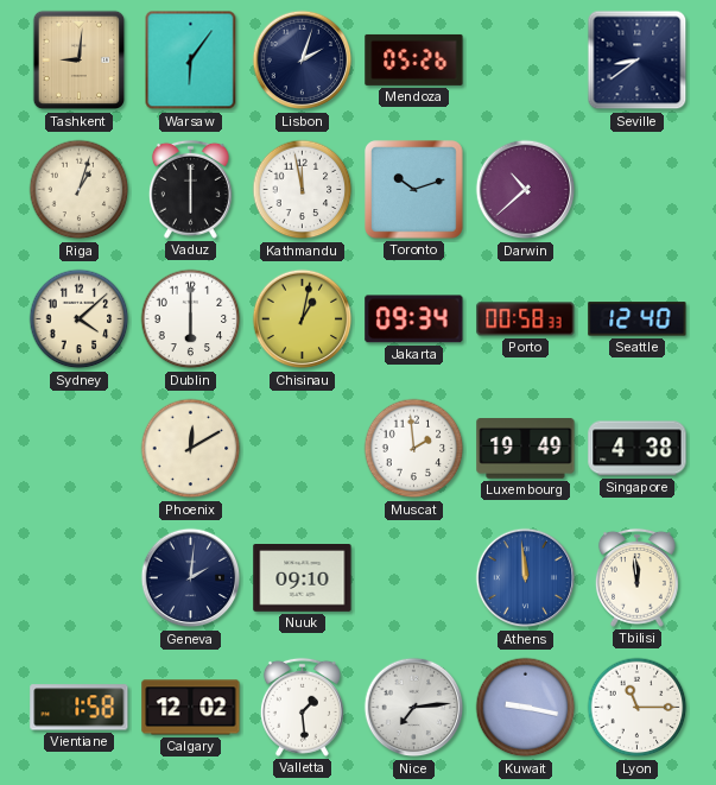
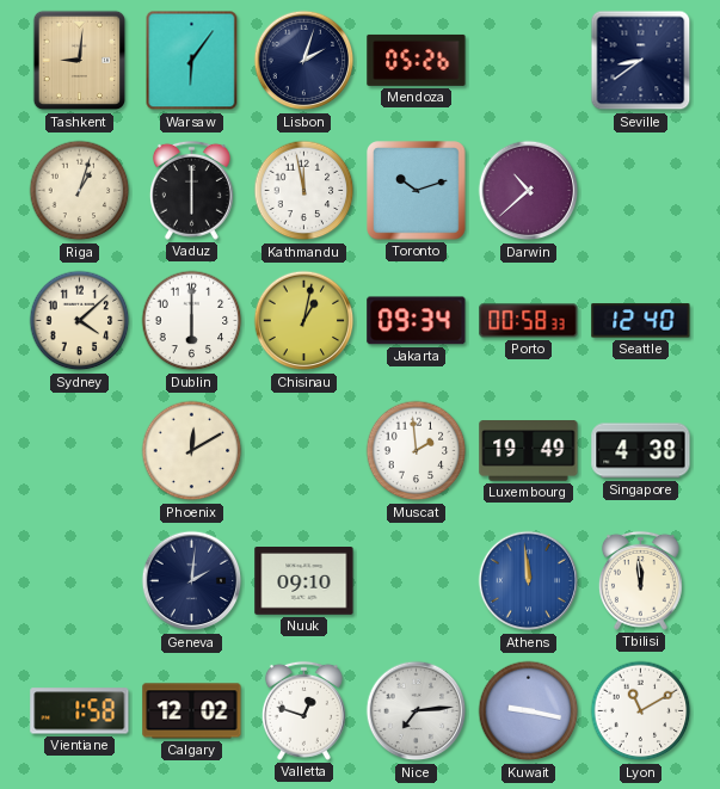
Valletta: 1:29 -> 12:48 (303, 710)
Lyon: 11:15 -> 11:10 (641, 711)
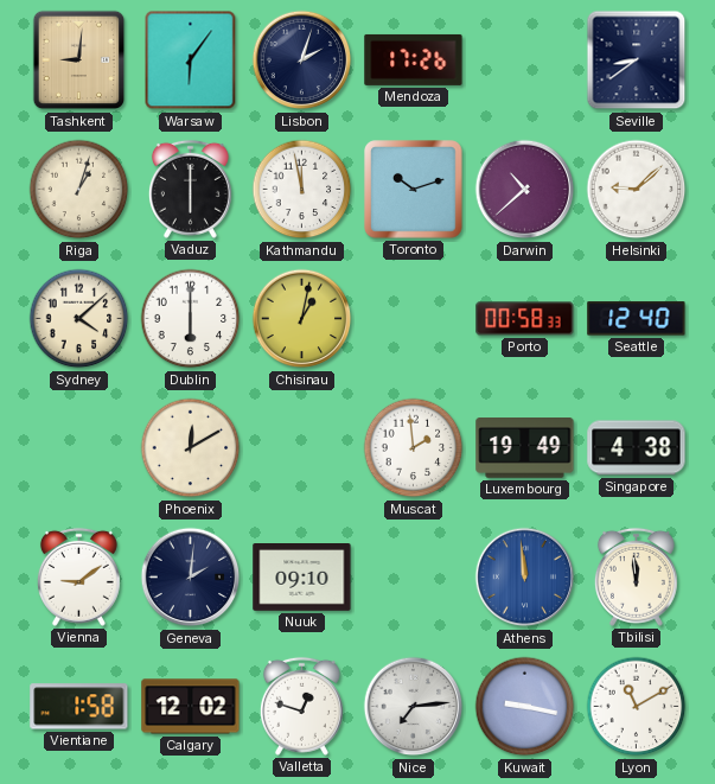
Mendoza: 05:26 -> 17:26 (414, 59)
Helsinki: none -> 9:08 (637, 190)
Jakarta: 09:34 -> none (417, 321)
Vienna: none -> 9:09 (78, 576)
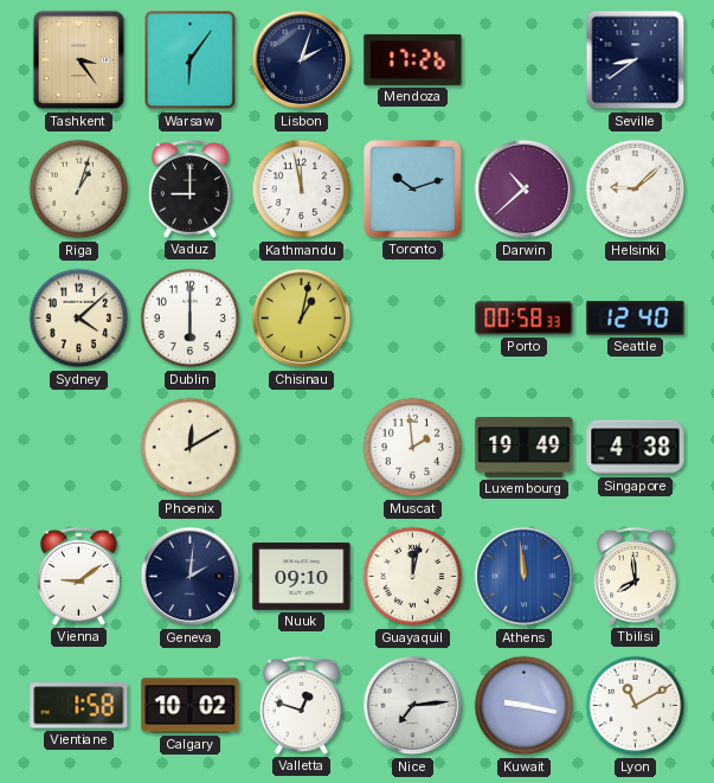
Tashkent: 9:01 -> 3:24 (79, 60)
Vaduz: 6:00 -> 9:00 (189, 188)
Guayaquil: none -> 12:02 (413, 577)
Tbilisi: 11:59 -> 7:59 (635, 576)
Calgary: 12:02 -> 10:02 (191, 706)
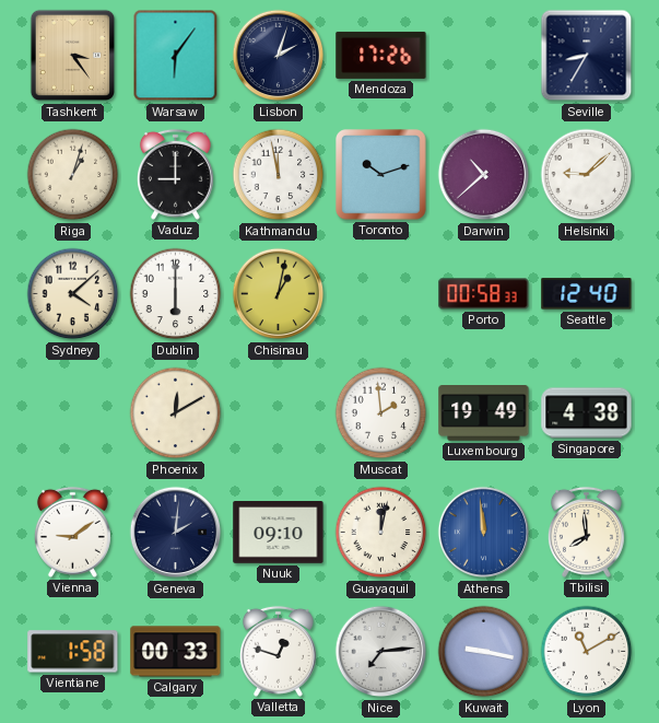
Seville: 8:39 -> 8:35 (587, 56)
Calgary: 10:02 -> 00:33 (176, 652)
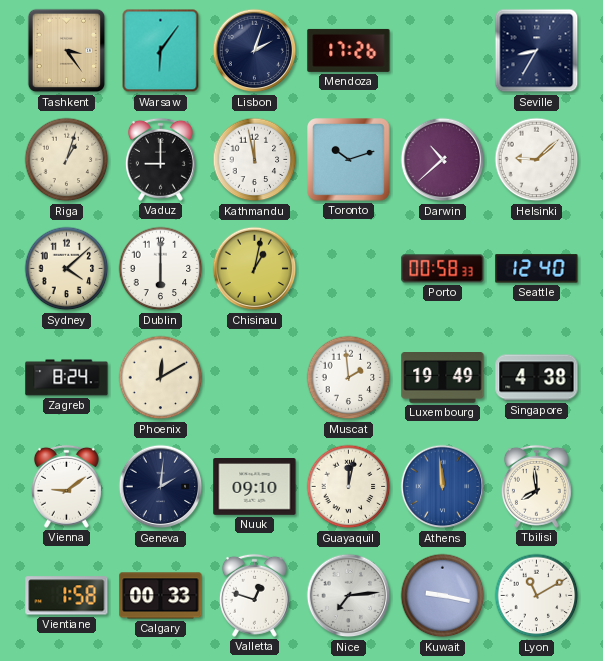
Zagreb: none -> 8:24 (67, 378)
